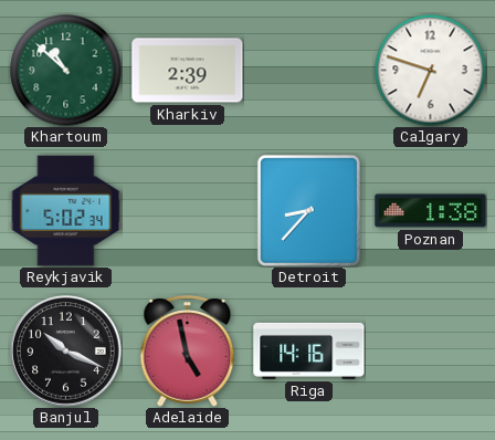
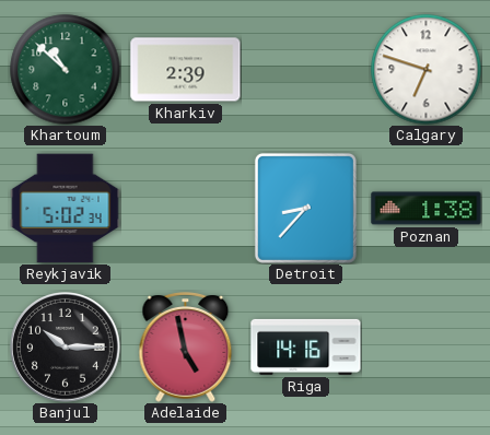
Banjul: 10:19 -> 10:15 (66, 348)
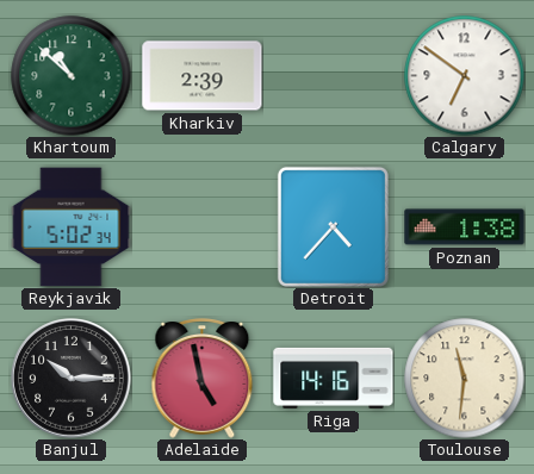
Calgary: 6:48 -> 6:51 (465, 76)
Detroit: 8:37 -> 4:37 (333, 226)
Toulouse: none -> 11:31 (465, 379)
